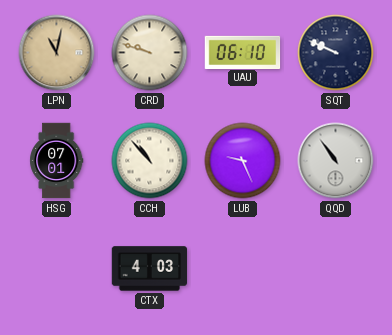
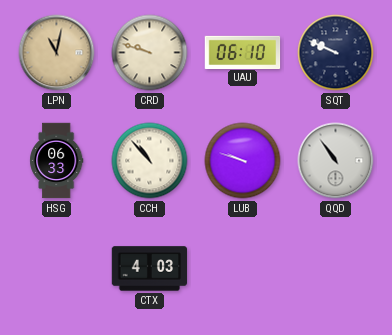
HSG: 07:01 -> 06:33 (57, 161)
LUB: 9:26 -> 9:48 (243, 161)
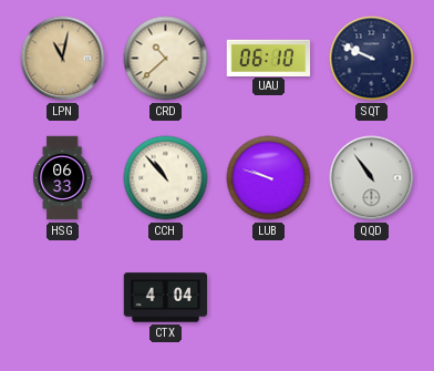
CRD: 9:48 -> 10:38 (166, 59)
CTX: 4:03 -> 4:04 (166, 298)
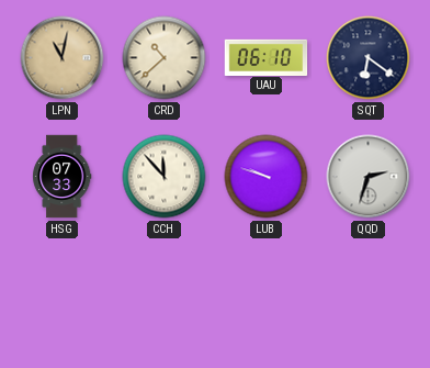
SQT: 9:49 -> 6:21 (369, 58)
HSG: 06:33 -> 07:33 (63, 177)
CCH: 10:53 -> 11:53 (165, 177)
QQD: 10:54 -> 2:33 (369, 177)
CTX: 4:04 -> none (166, 298)
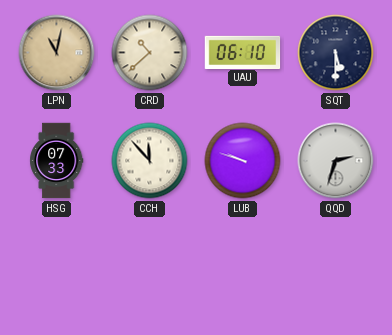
SQT: 6:21 -> 5:30 (336, 53)
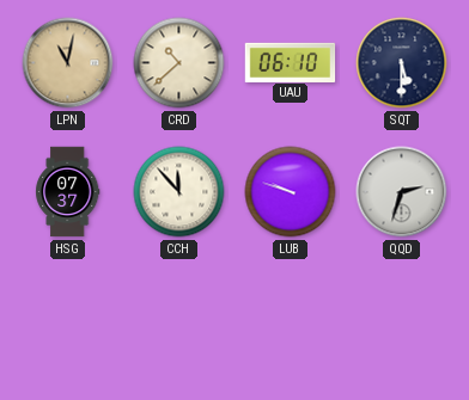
HSG: 07:33 -> 07:37 (68, 192)
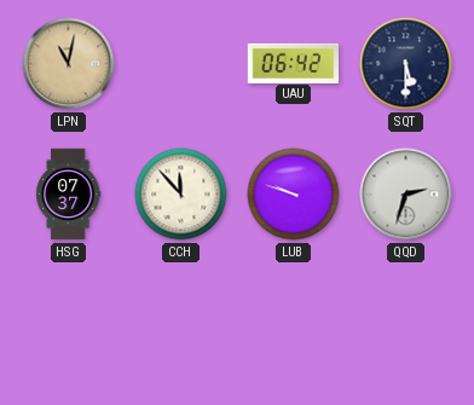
CRD: 10:38 -> none (179, 63)
UAU: 06:10 -> 06:42 (294, 63)
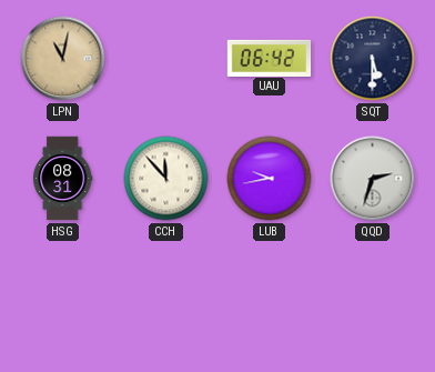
HSG: 07:37 -> 08:31 (63, 179)
LUB: 9:48 -> 9:43 (270, 179)
